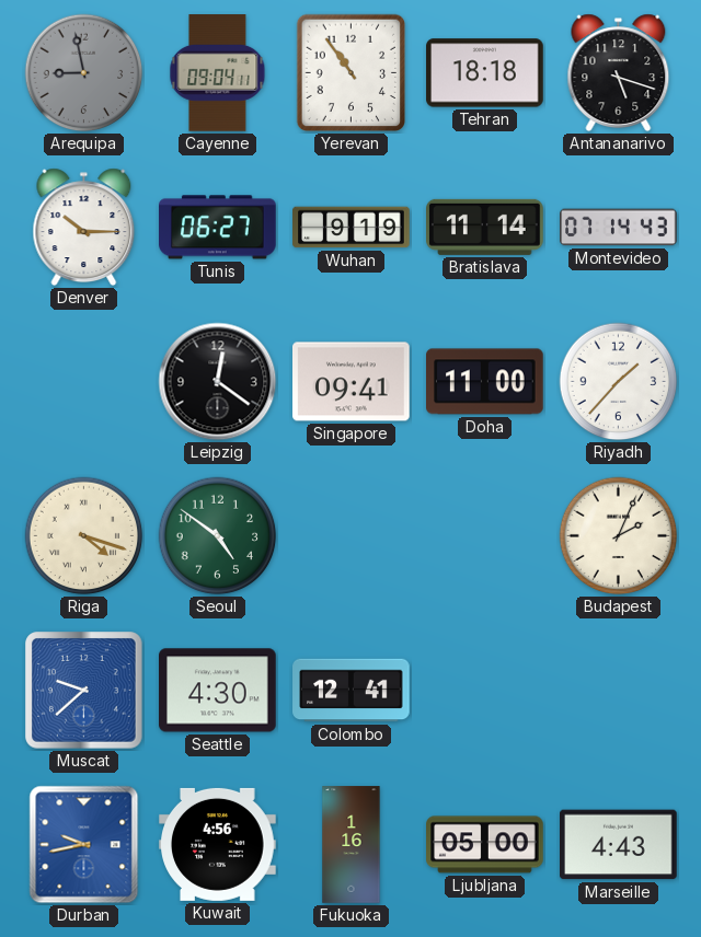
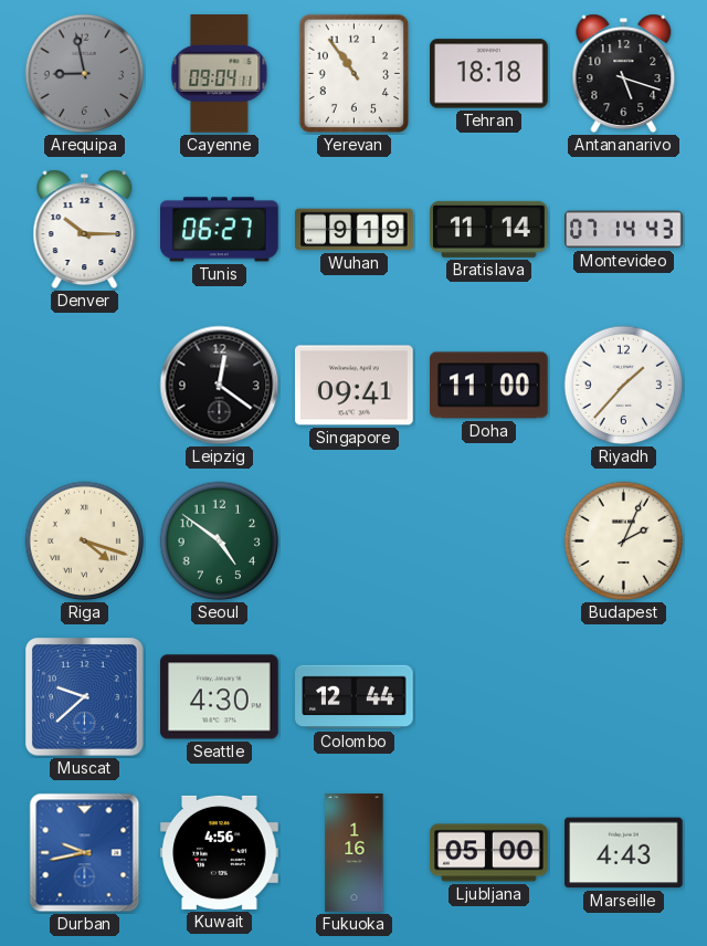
Colombo: 12:41 -> 12:44 (355, 697)
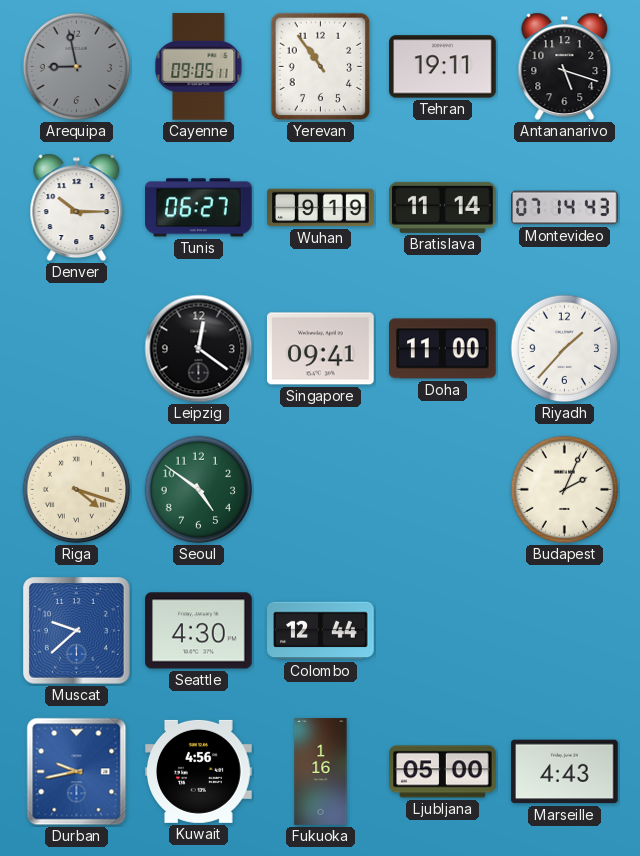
Cayenne: 09:04 -> 09:05 (199, 67)
Tehran: 18:18 -> 19:11 (443, 67)
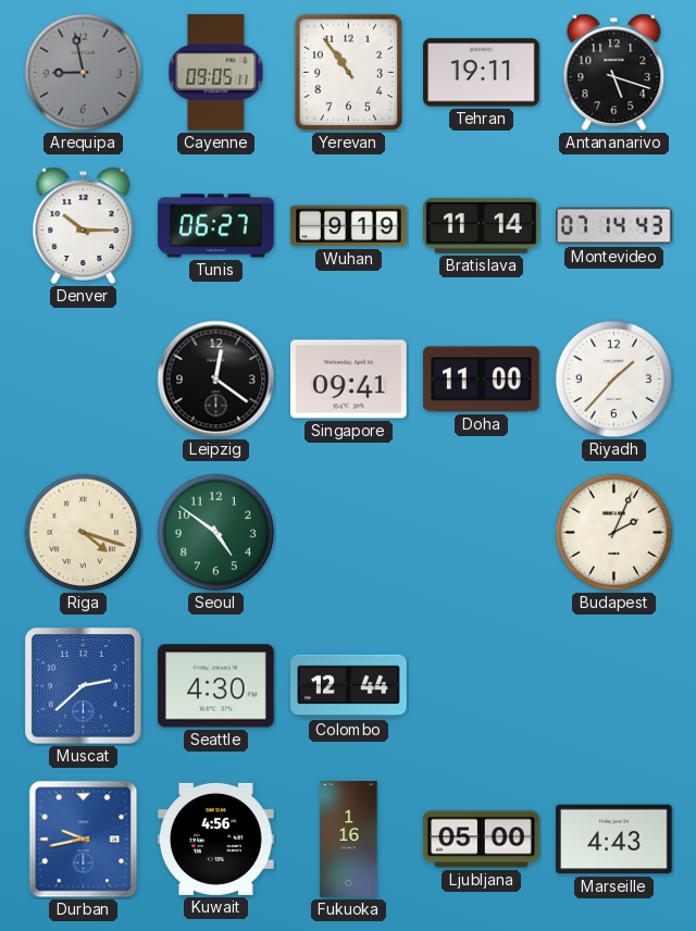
Muscat: 9:38 -> 2:38 (84, 686)
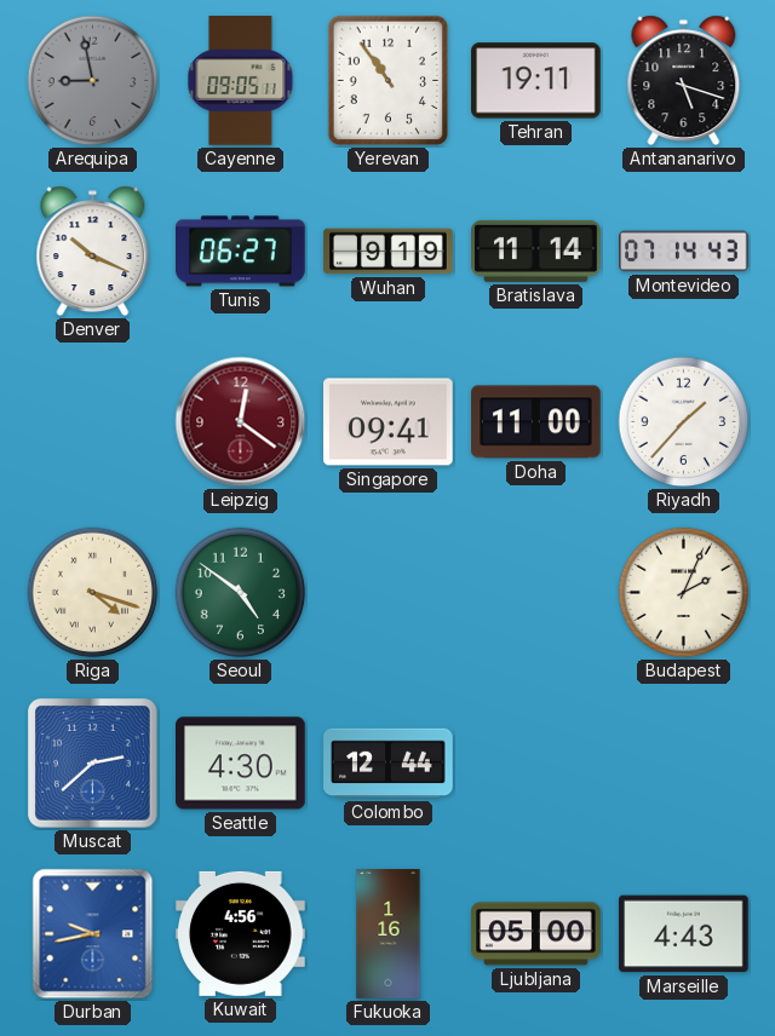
Denver: 10:15 -> 10:19 (93, 252)
Leipzig dial: black -> burgundy (241, 422)
